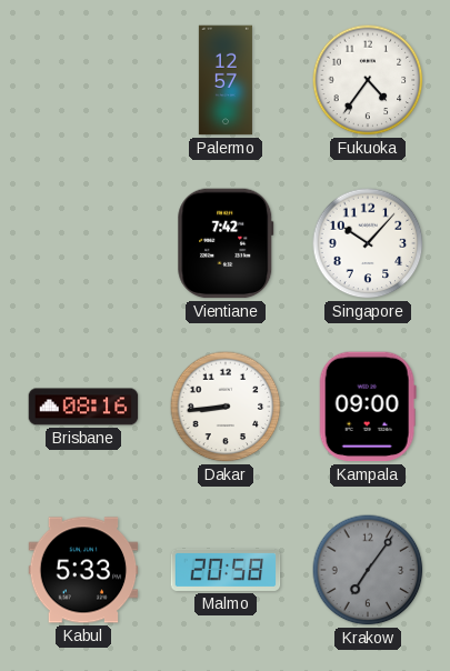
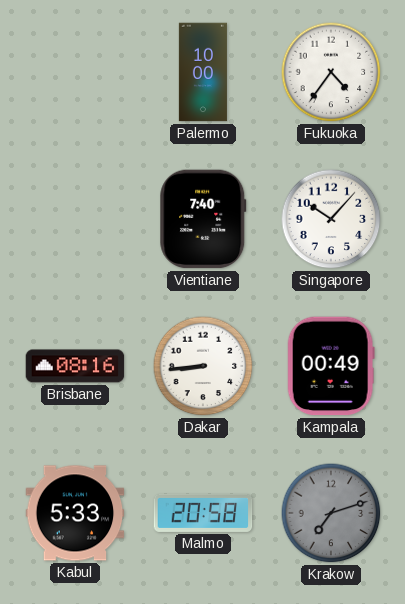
Palermo: 12:57 -> 10:00 (203, 72)
Vientiane: 7:42 -> 7:40 (203, 219)
Kampala: 09:00 -> 00:49 (331, 366)
Krakow: 7:06 -> 7:12 (331, 513)
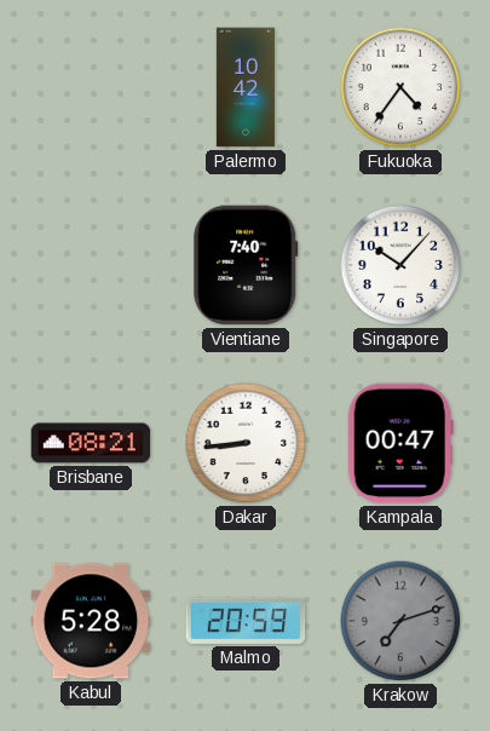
Palermo: 10:00 -> 10:42 (246, 87)
Brisbane: 08:16 -> 08:21 (91, 443)
Kampala: 00:49 -> 00:47 (400, 443)
Kabul: 5:33 -> 5:28 (91, 621)
Malmo: 20:58 -> 20:59 (246, 621)
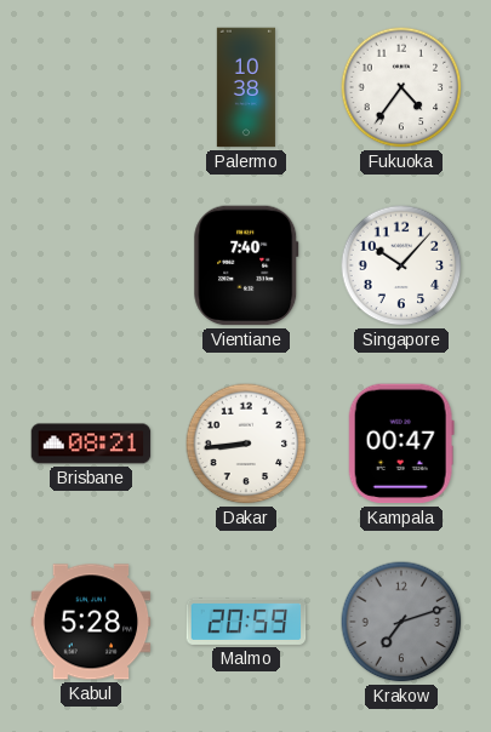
Palermo: 10:42 -> 10:38 (246, 87)
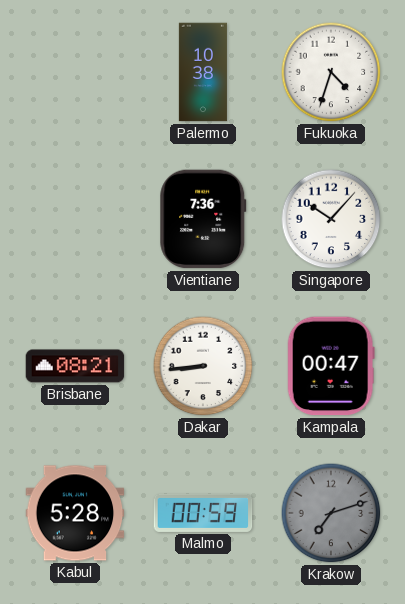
Fukuoka: 4:36 -> 4:33 (331, 72)
Vientiane: 7:40 -> 7:36 (203, 219)
Malmo: 20:59 -> 00:59 (203, 513)
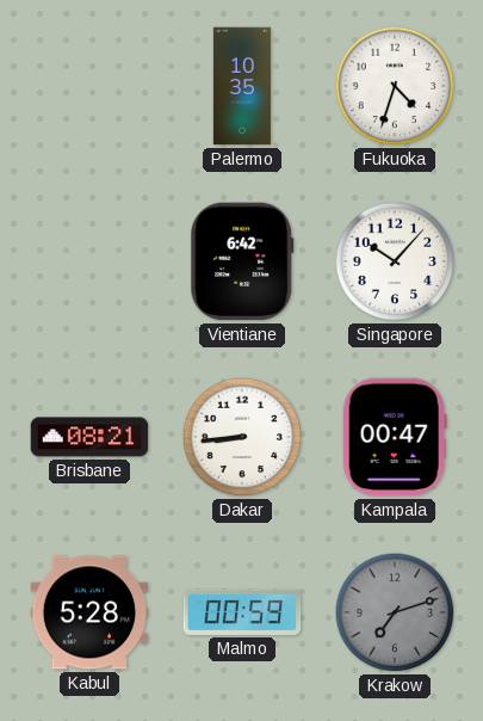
Palermo: 10:38 -> 10:35 (242, 86)
Vientiane: 7:36 -> 6:42 (242, 261)
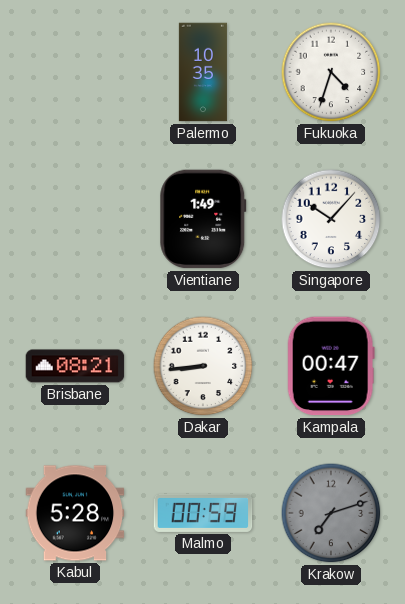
Vientiane: 6:42 -> 1:49 (203, 219)
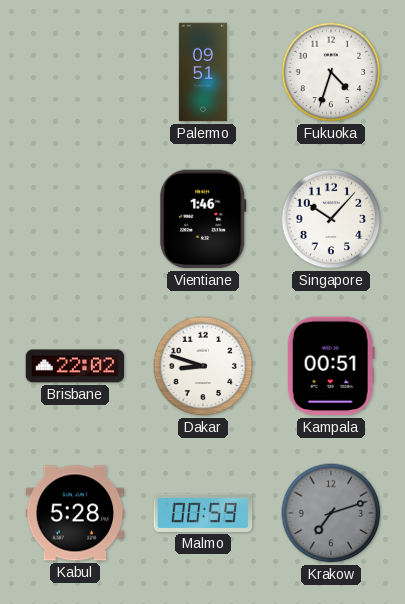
Palermo: 10:35 -> 09:51 (203, 72)
Vientiane: 1:49 -> 1:46 (203, 219)
Brisbane: 08:21 -> 22:02 (75, 366)
Dakar: 8:44 -> 8:48 (203, 366)
Kampala: 00:47 -> 00:51 (331, 366)
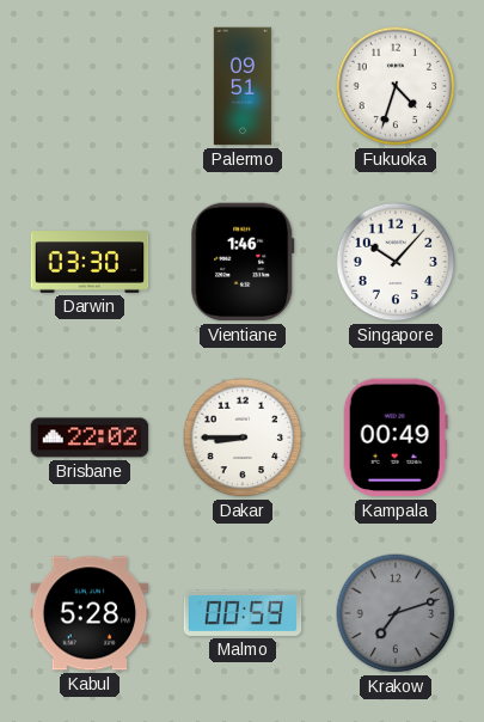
Darwin: none -> 03:30 (90, 262)
Dakar: 8:48 -> 8:45 (243, 438)
Kampala: 00:51 -> 00:49 (396, 438)
